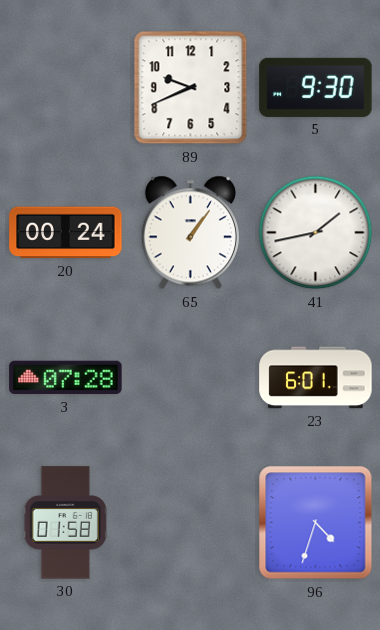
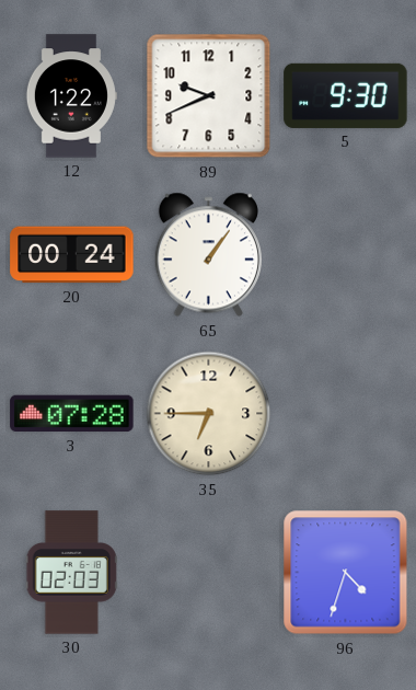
12: none -> 1:22 (71, 96)
41: 1:43 -> none (316, 233)
35: none -> 6:45 (209, 414)
23: 6:01 -> none (316, 378)
30: 01:58 -> 02:03 (71, 573)
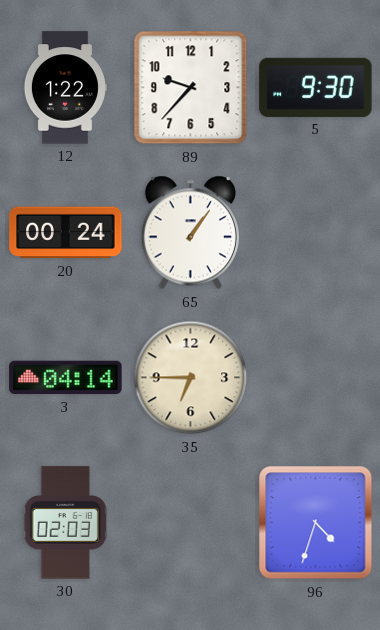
89: 9:41 -> 9:37 (191, 88)
3: 07:28 -> 04:14 (66, 378)
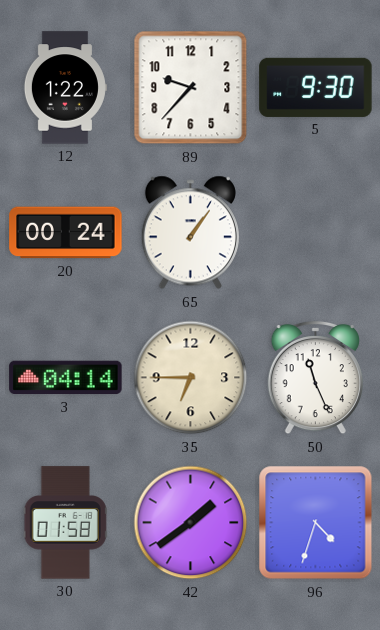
50: none -> 11:26 (315, 378)
30: 02:03 -> 01:58 (65, 523)
42: none -> 1:39 (191, 523)
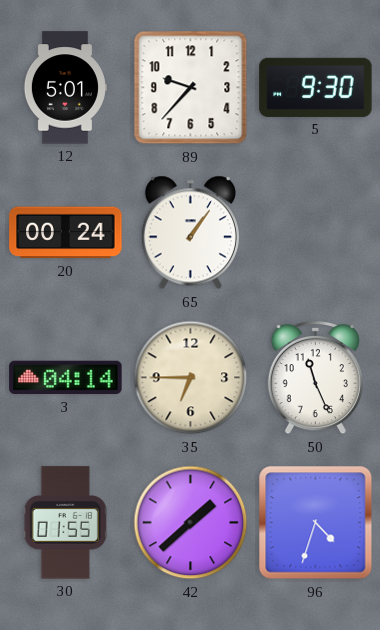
12: 1:22 -> 5:01 (65, 88)
30: 01:58 -> 01:55 (65, 523)
42: 1:39 -> 1:38 (191, 523)
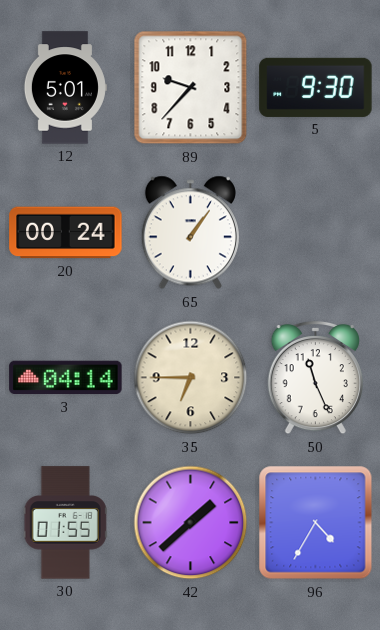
96: 4:33 -> 4:35 (316, 523)
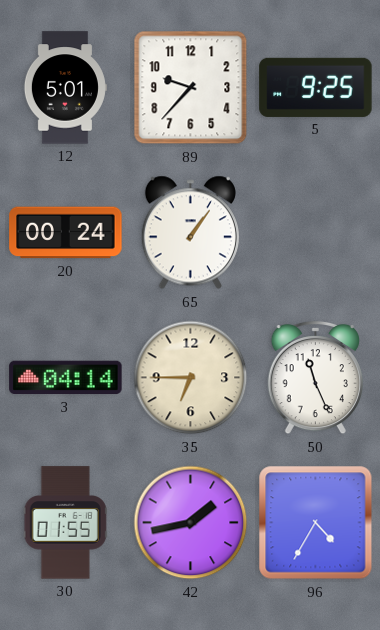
5: 9:30 -> 9:25 (316, 87)
42: 1:38 -> 1:43 (191, 523)
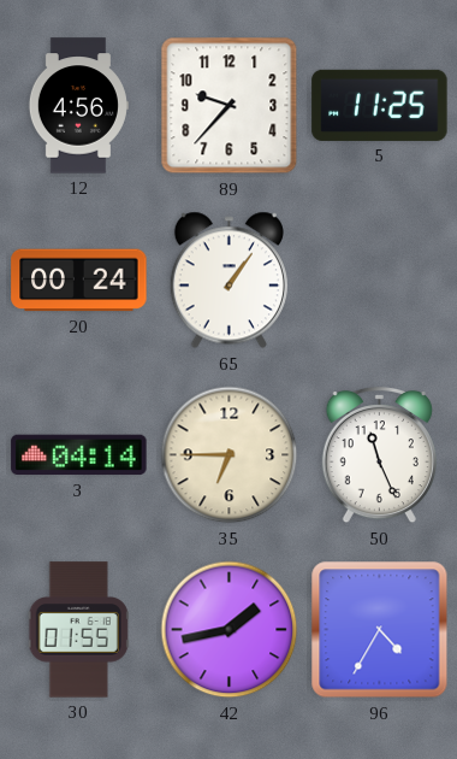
12: 5:01 -> 4:56 (78, 106)
5: 9:25 -> 11:25 (380, 105)
